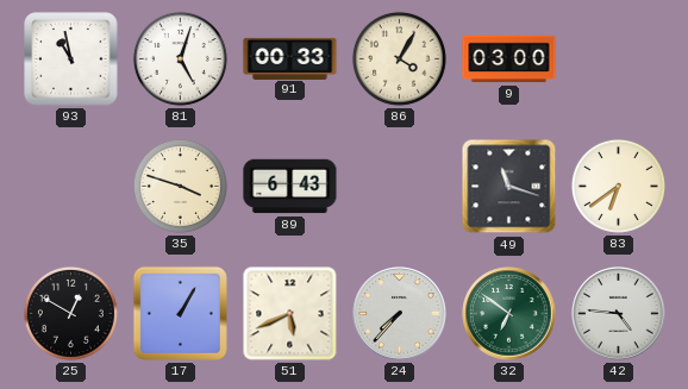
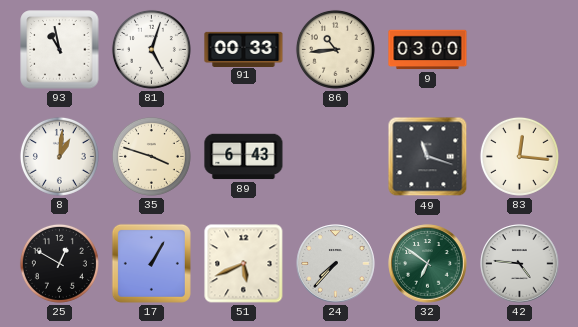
86: 4:05 -> 10:44 (335, 49)
8: none -> 1:01 (59, 156)
83: 6:39 -> 12:16 (519, 156)
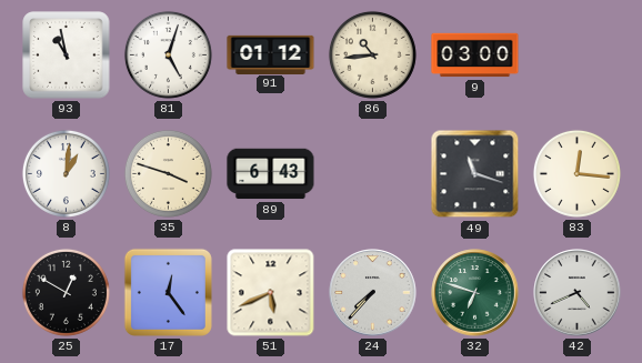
91: 00:33 -> 01:12 (271, 54)
17: 1:05 -> 12:24 (168, 292)
32: 6:51 -> 6:48 (475, 293)
42: 4:46 -> 4:41 (578, 293)
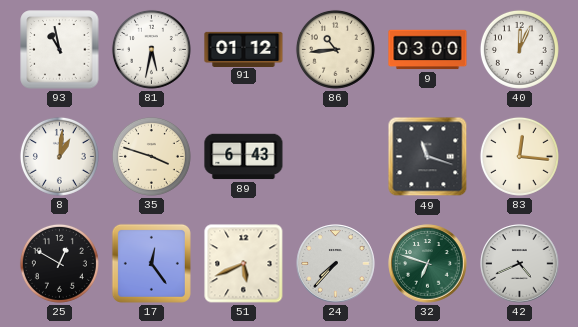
81: 5:03 -> 5:32 (151, 49)
40: none -> 12:04 (519, 49)
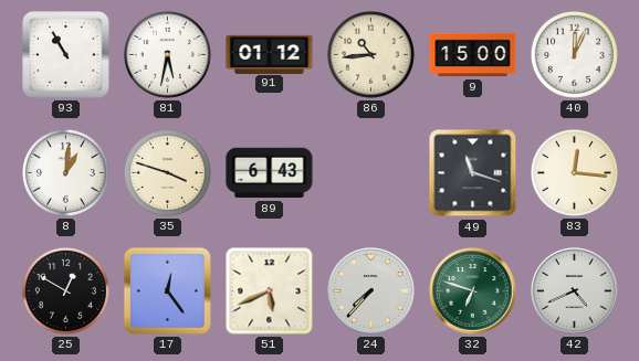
93: 10:58 -> 10:55 (66, 55)
9: 03:00 -> 15:00 (473, 55)
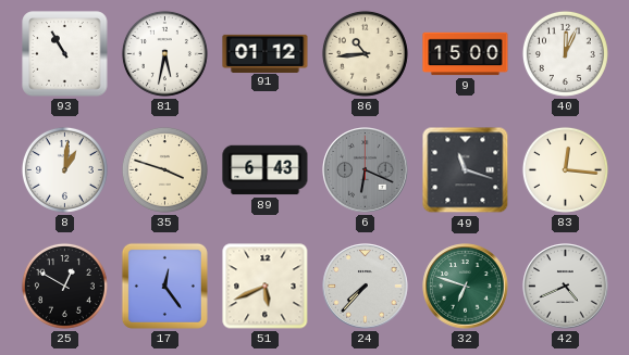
6: none -> 6:19 (366, 170)
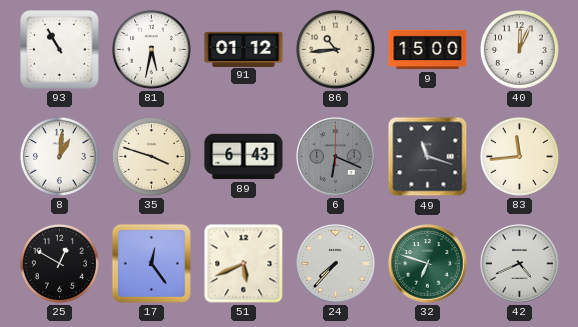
83: 12:16 -> 11:44 (519, 156)
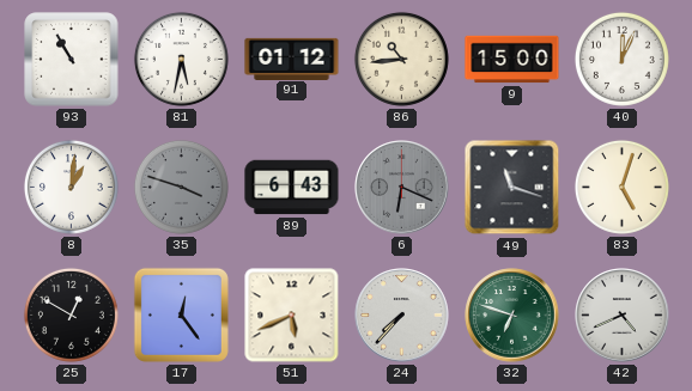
35 dial: cream -> grey (181, 187)
83: 11:44 -> 5:03 (621, 187)
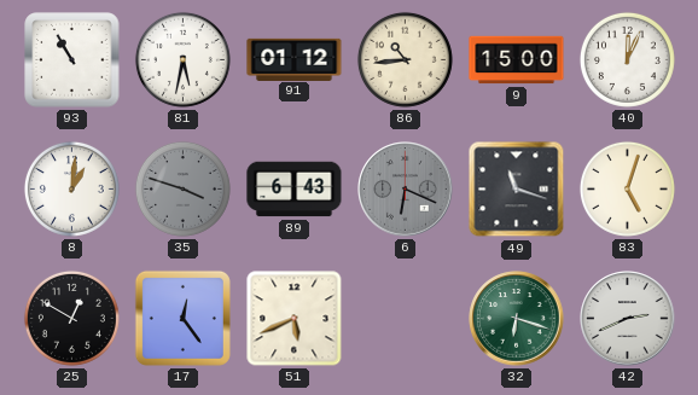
24: 7:37 -> none (402, 316)
32: 6:48 -> 6:18 (517, 319)
42: 4:41 -> 2:41 (628, 319)
